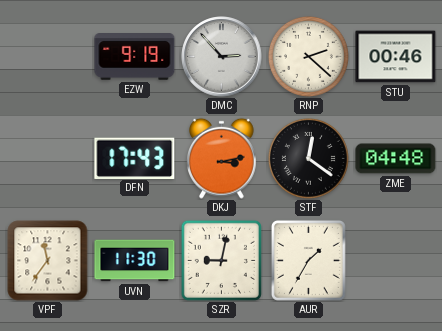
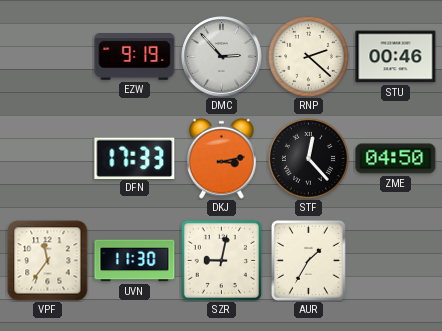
DFN: 17:43 -> 17:33 (135, 158)
STF: 12:21 -> 12:23 (308, 158)
ZME: 04:48 -> 04:50 (396, 159)
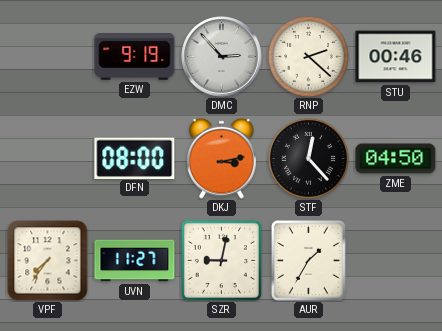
DFN: 17:33 -> 08:00 (135, 158)
VPF: 11:36 -> 7:36 (48, 261)
UVN: 11:30 -> 11:27 (135, 261)
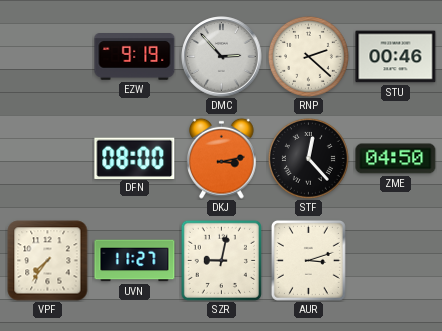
AUR: 1:35 -> 3:12 (308, 260)
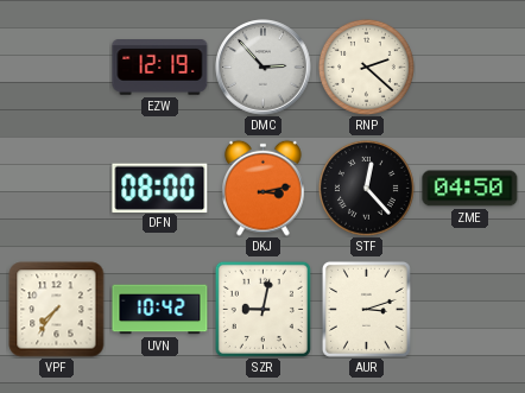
EZW: 9:19 -> 12:19 (160, 68)
STU: 00:46 -> none (396, 57)
UVN: 11:27 -> 10:42 (160, 310)
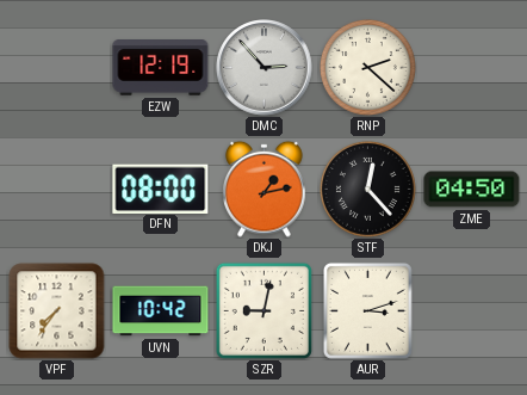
DKJ: 3:13 -> 1:13 (265, 189)
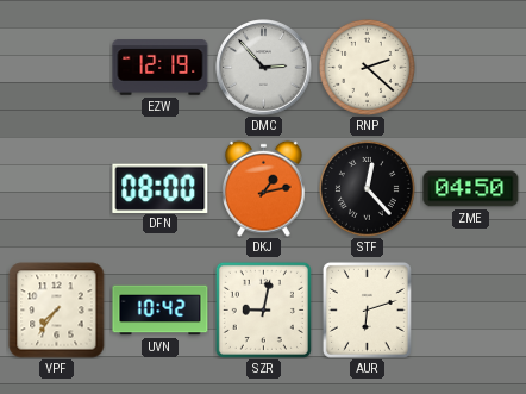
AUR: 3:12 -> 6:12 (367, 309)
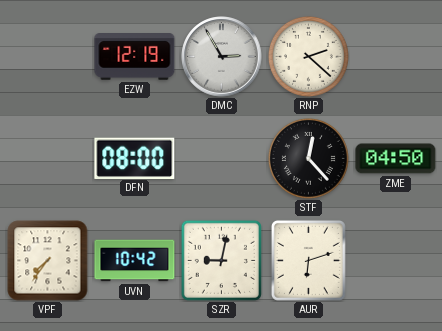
DMC: 2:53 -> 2:55 (222, 57)
DKJ: 1:13 -> none (264, 188)
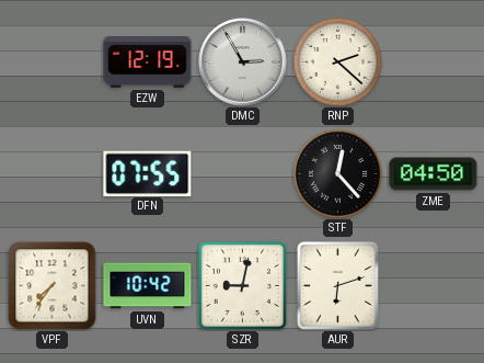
DFN: 08:00 -> 07:55 (148, 173)
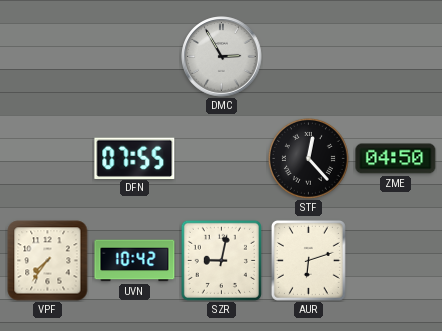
EZW: 12:19 -> none (148, 63)
RNP: 2:22 -> none (337, 61)
